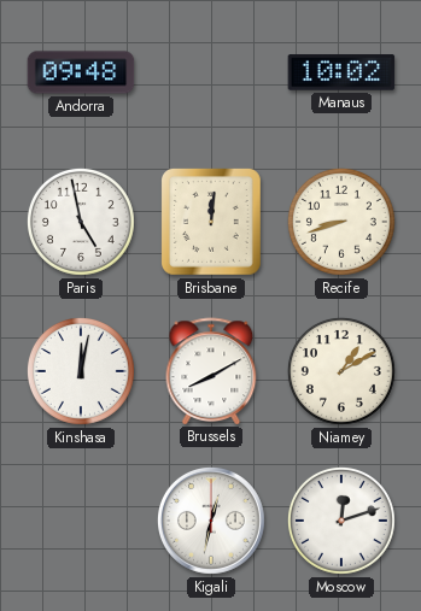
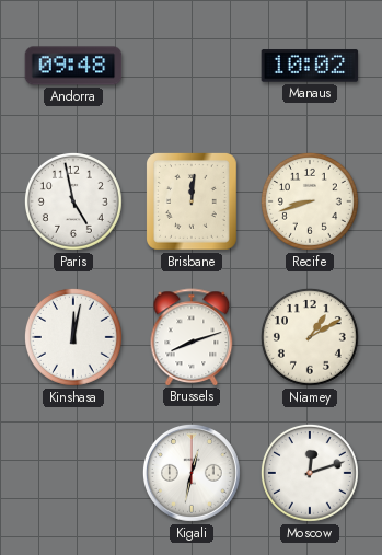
Brussels: 8:10 -> 8:12 (192, 337)
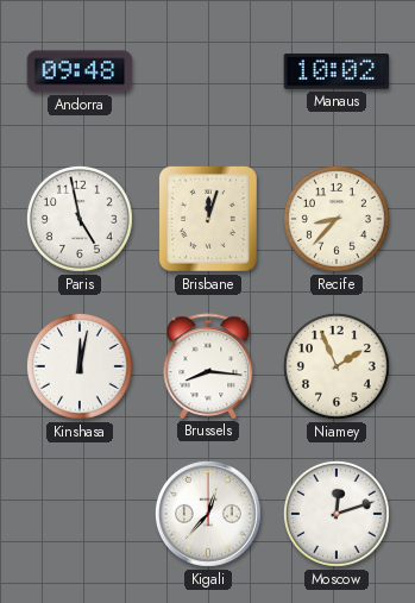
Brisbane: 12:01 -> 12:03 (209, 220)
Recife: 8:42 -> 8:37 (337, 219)
Brussels: 8:12 -> 8:16 (208, 366)
Niamey: 1:10 -> 1:56 (337, 366)
Kigali: 12:32 -> 12:37 (208, 514)
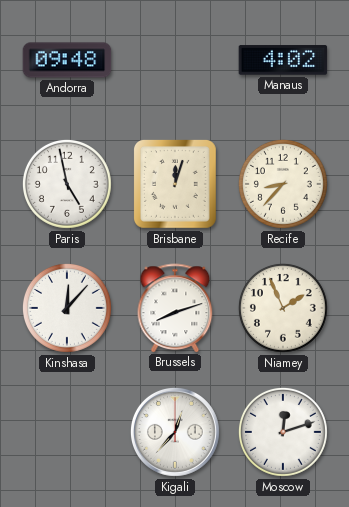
Manaus: 10:02 -> 4:02 (283, 60)
Kinshasa: 12:02 -> 12:07 (67, 308)
Brussels: 8:16 -> 8:12 (175, 308)
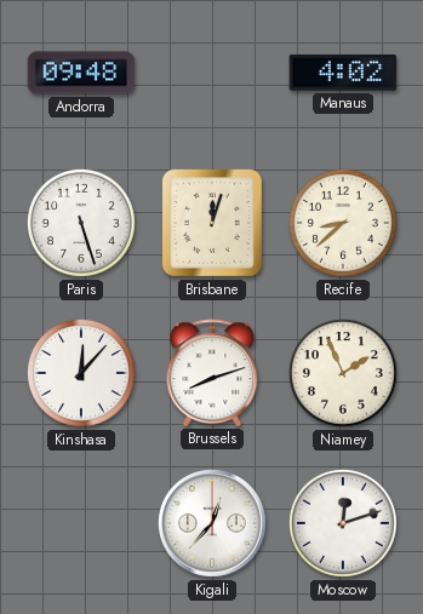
Paris: 4:58 -> 5:27 (81, 223)
Recife: 8:37 -> 8:38 (343, 223)
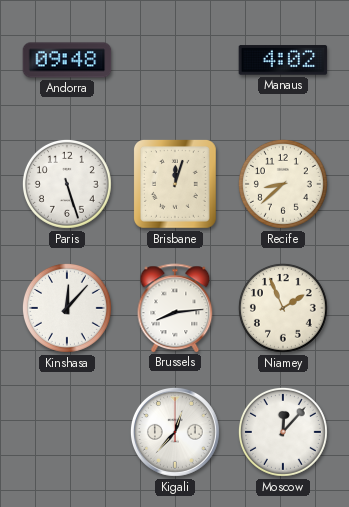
Brussels: 8:12 -> 8:14 (175, 308)
Moscow: 12:12 -> 12:07 (283, 432)
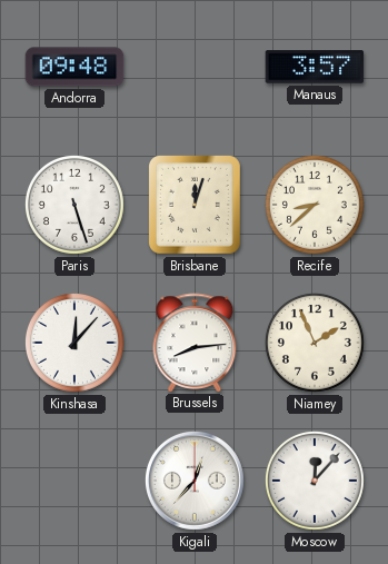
Manaus: 4:02 -> 3:57 (315, 67)
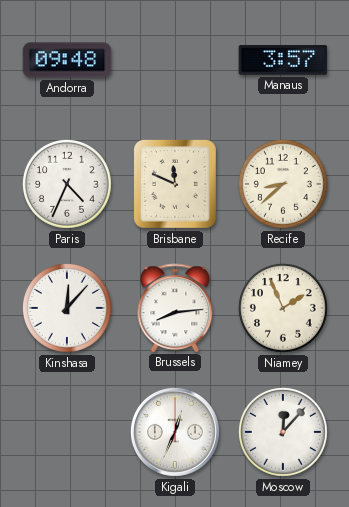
Paris: 5:27 -> 4:34 (67, 184)
Brisbane: 12:03 -> 11:49 (176, 185)
Kigali: 12:37 -> 12:34 (175, 432)
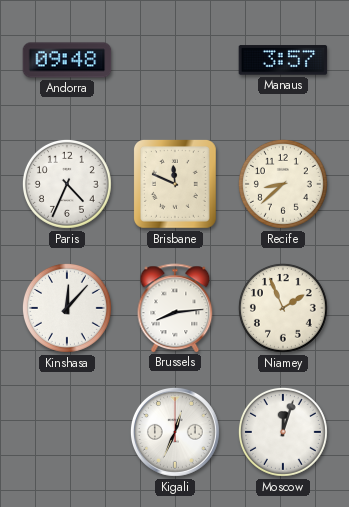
Moscow: 12:07 -> 12:03 (283, 432)
